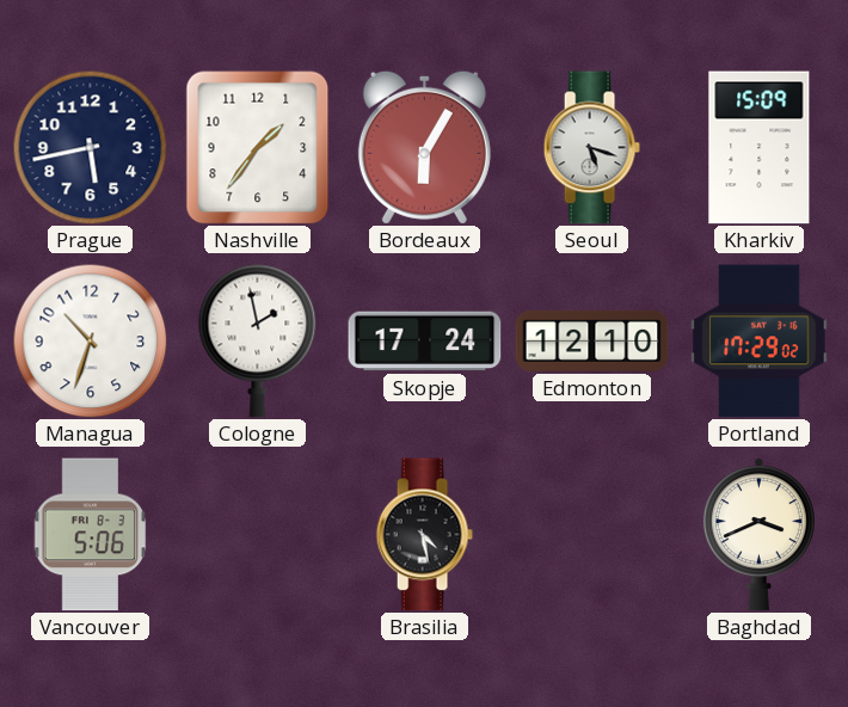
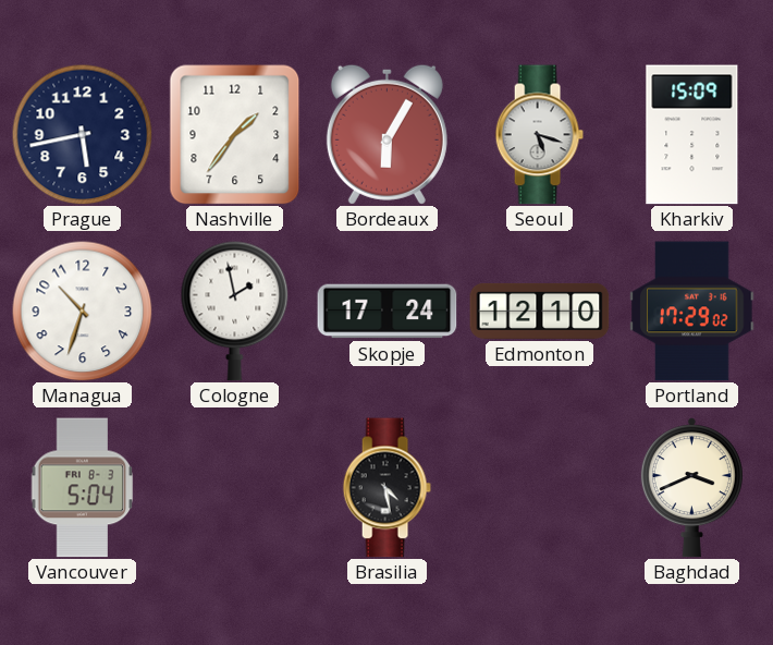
Vancouver: 5:06 -> 5:04 (83, 488)
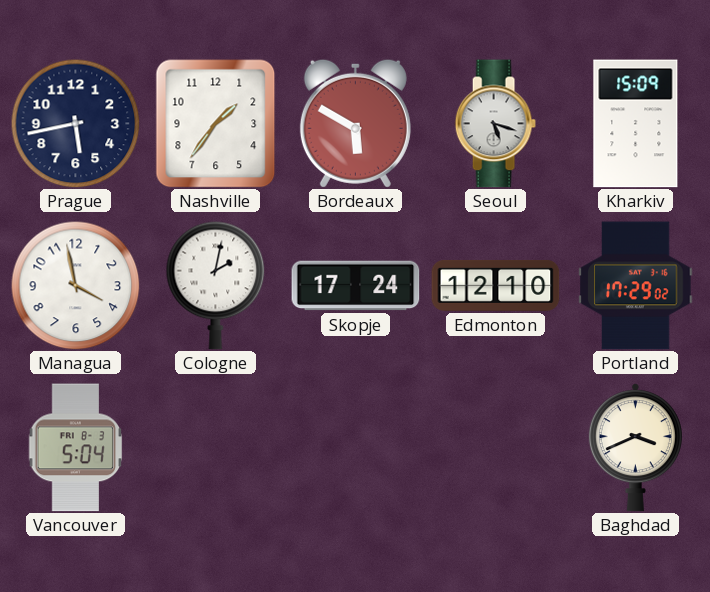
Bordeaux: 6:05 -> 5:50 (355, 123)
Managua: 10:33 -> 3:58 (75, 285)
Cologne: 1:58 -> 2:02 (216, 285)
Brasilia: 4:28 -> none (387, 488)
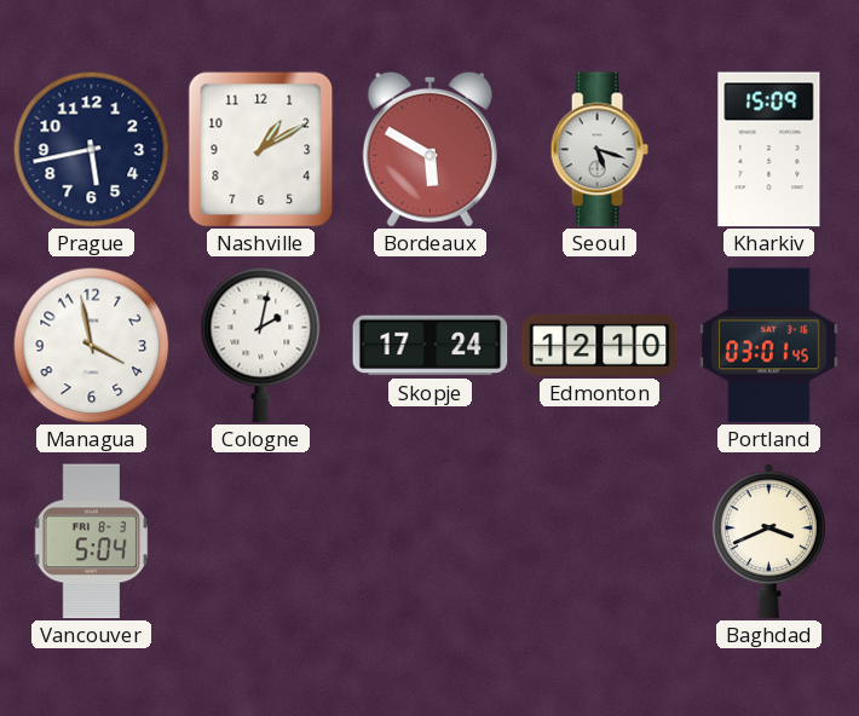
Nashville: 1:36 -> 1:10 (261, 150)
Portland: 17:29 -> 03:01 (769, 346)
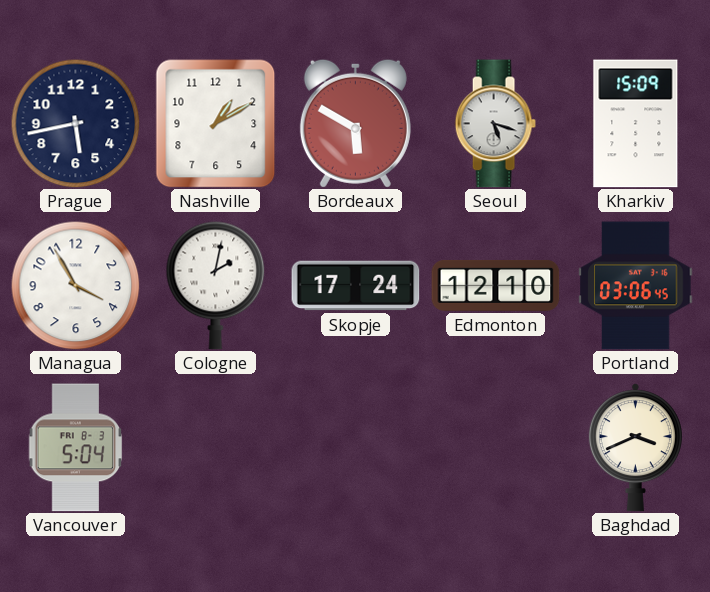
Managua: 3:58 -> 3:55 (75, 285)
Portland: 03:01 -> 03:06 (636, 286)
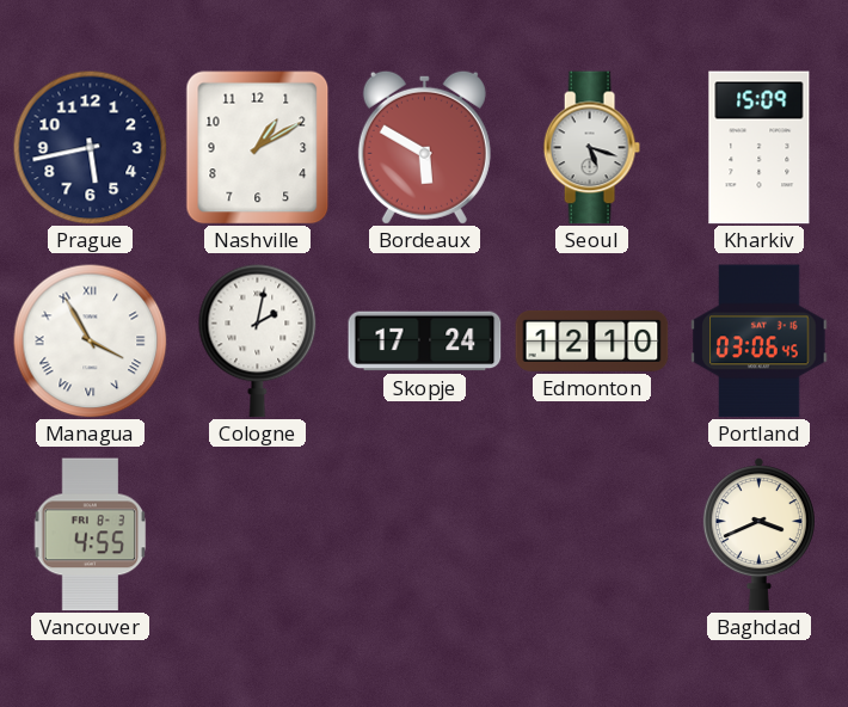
Managua numerals: Arabic -> Roman (90, 340)
Vancouver: 5:04 -> 4:55 (91, 535)
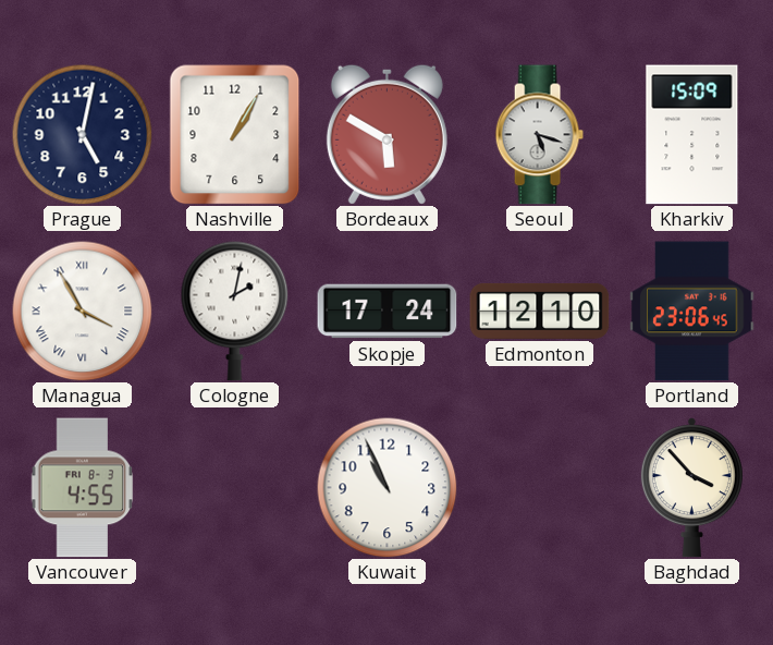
Prague: 5:43 -> 5:02 (82, 134)
Nashville: 1:10 -> 1:05 (235, 135)
Portland: 03:06 -> 23:06 (692, 312)
Kuwait: none -> 10:56 (387, 487)
Baghdad: 3:41 -> 3:53 (691, 488)
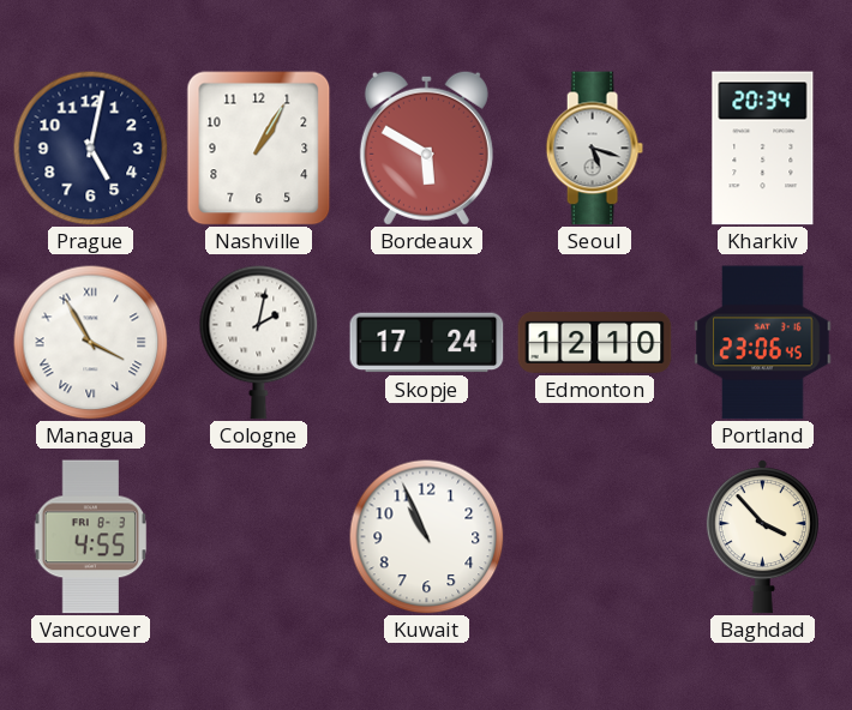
Kharkiv: 15:09 -> 20:34 (763, 149)
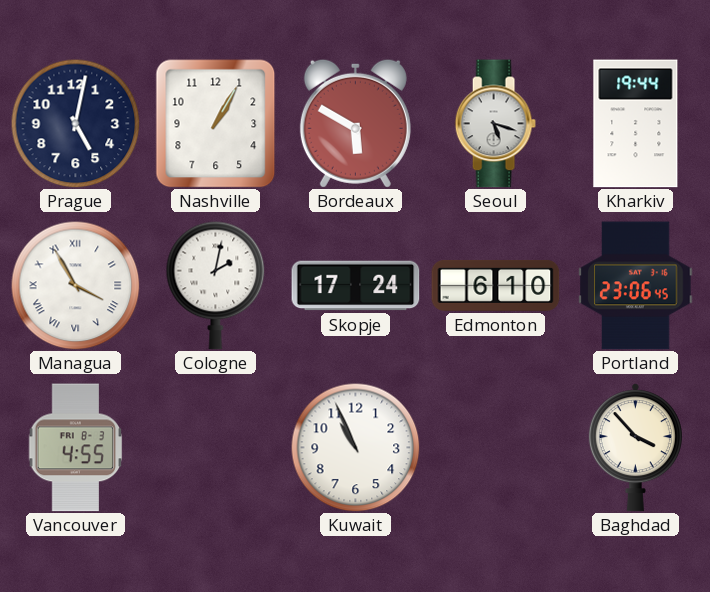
Kharkiv: 20:34 -> 19:44 (636, 124)
Edmonton: 12:10 -> 6:10 (496, 285)
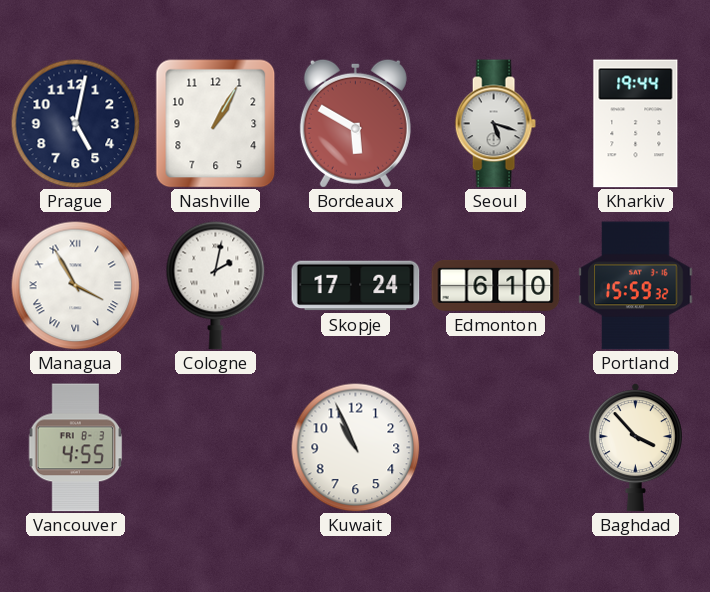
Portland: 23:06 -> 15:59 (636, 286)
